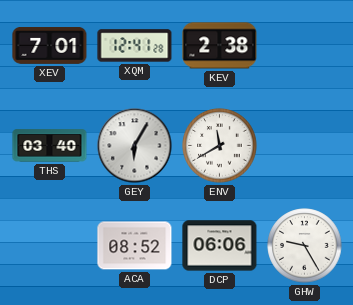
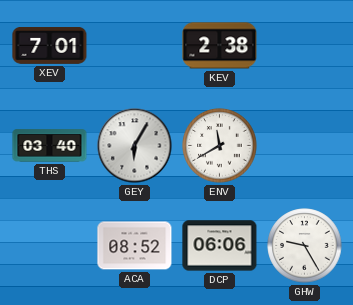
XQM: 12:41 -> none (135, 46)
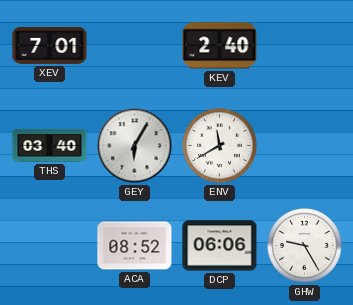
KEV: 2:38 -> 2:40 (220, 46)
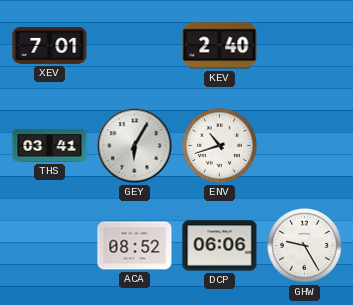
THS: 03:40 -> 03:41 (50, 146)
ENV: 11:40 -> 10:42 (220, 146)
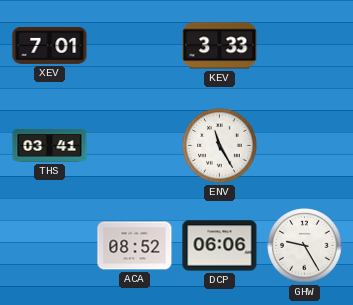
KEV: 2:40 -> 3:33 (220, 46)
GEY: 6:05 -> none (135, 146)
ENV: 10:42 -> 11:25 (220, 146)
